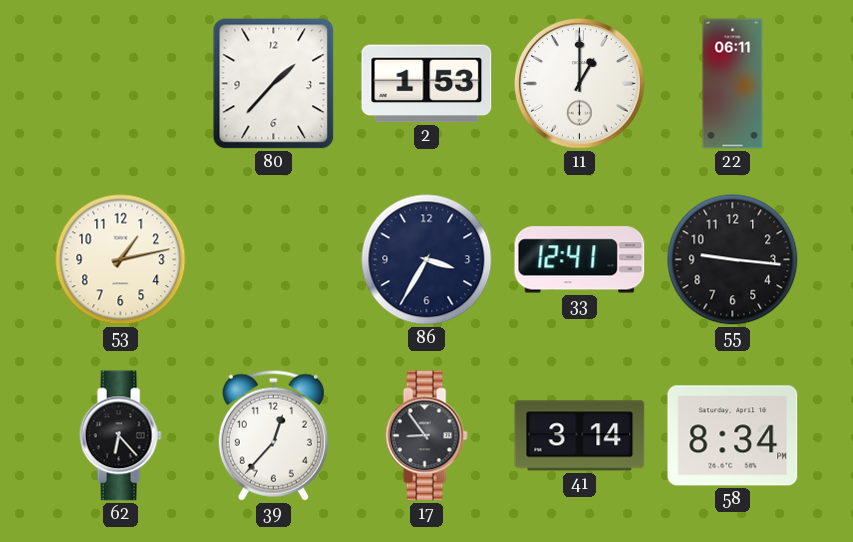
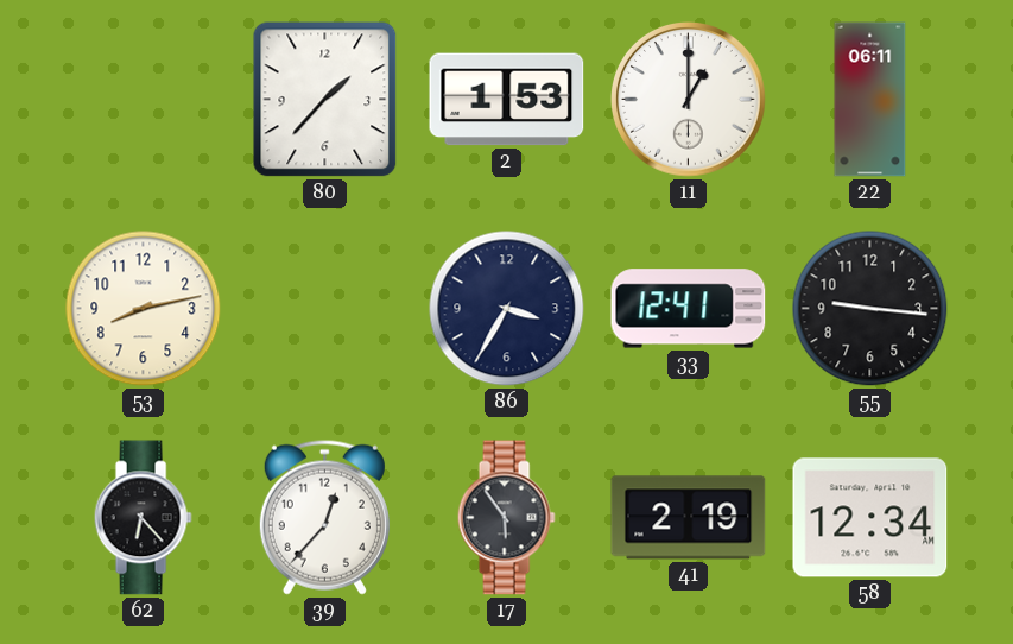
53: 1:13 -> 8:13 (144, 309)
17: 8:54 -> 5:54 (506, 518)
41: 3:14 -> 2:19 (689, 518)
58: 8:34 -> 12:34 (870, 518)
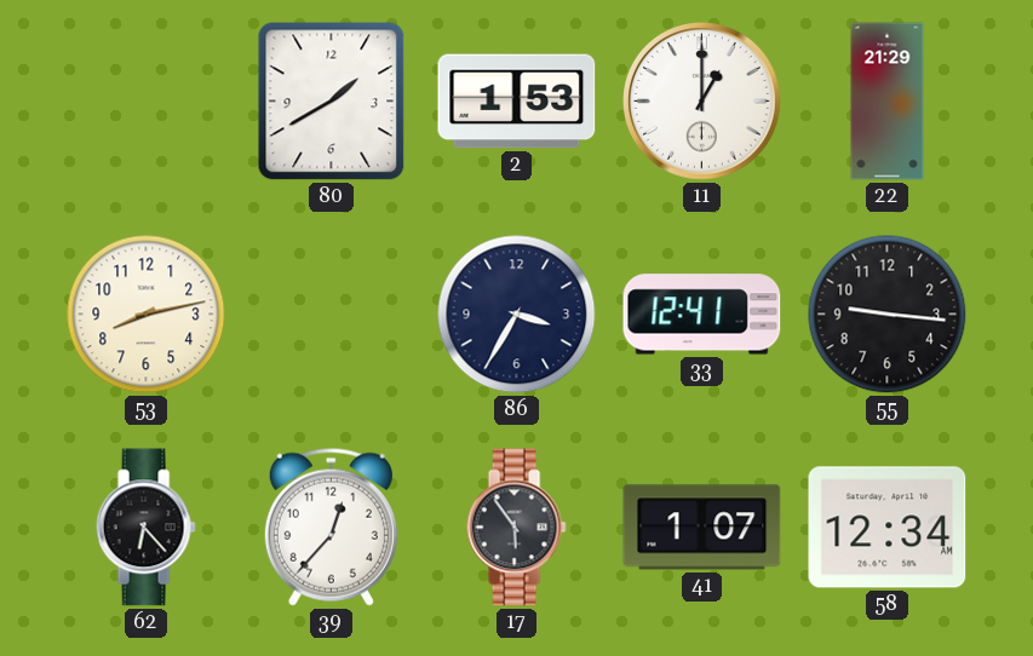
80: 1:37 -> 1:40 (332, 102)
22: 06:11 -> 21:29 (888, 102)
41: 2:19 -> 1:07 (702, 528)
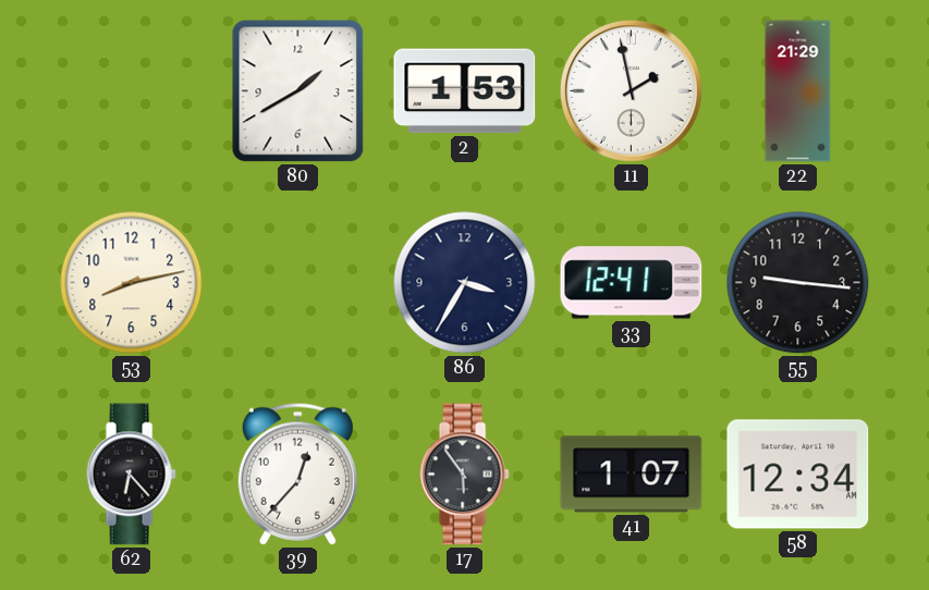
11: 1:00 -> 1:58 (632, 91)
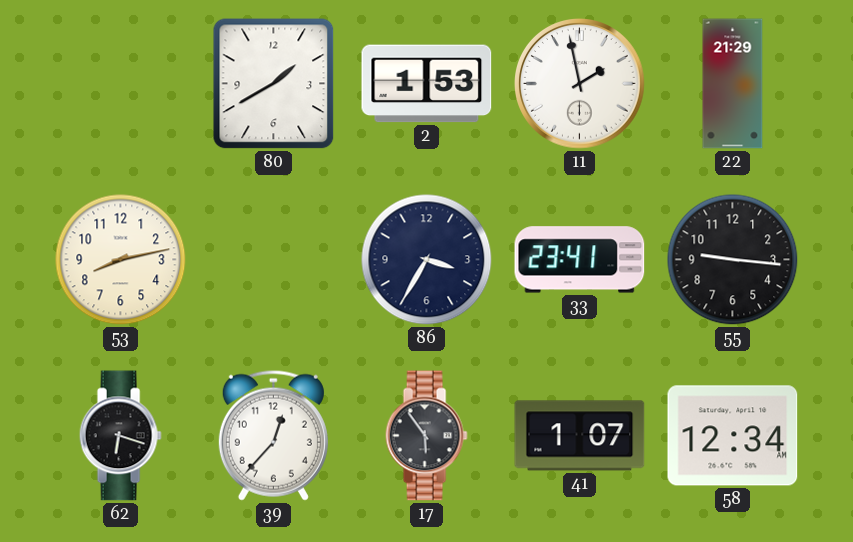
33: 12:41 -> 23:41 (580, 260)
62: 6:23 -> 6:18 (120, 436)
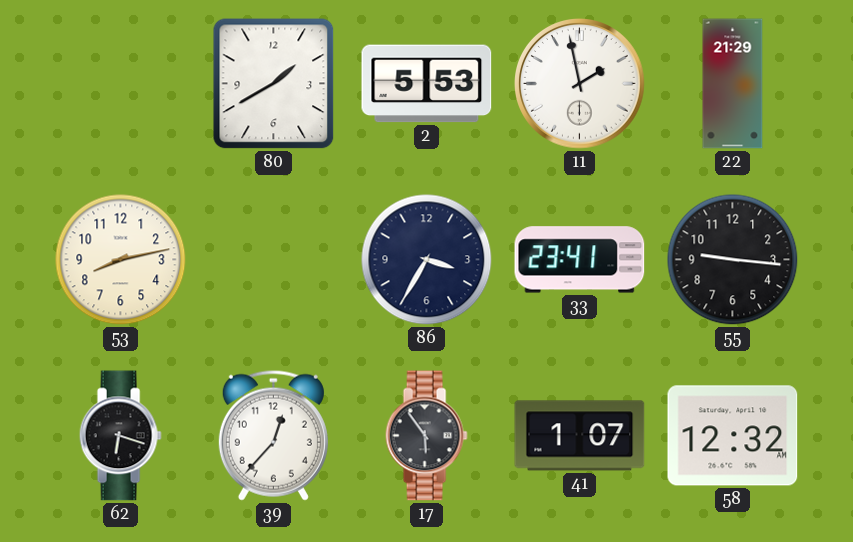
2: 1:53 -> 5:53 (427, 84)
58: 12:34 -> 12:32 (733, 436)
